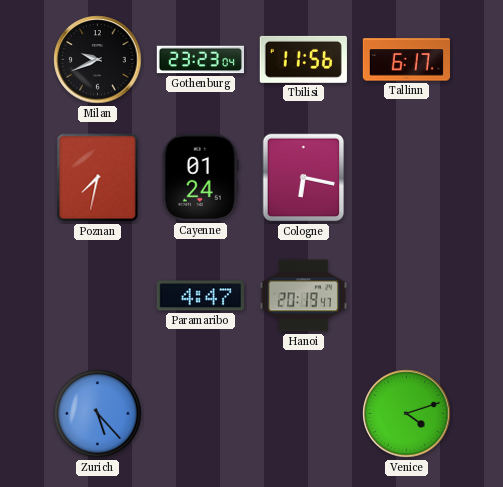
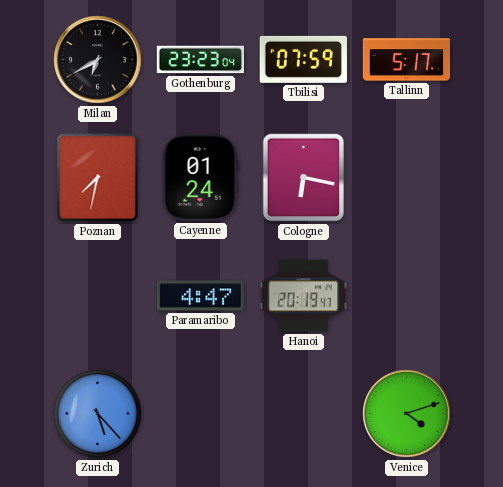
Milan: 9:41 -> 6:40 (98, 60)
Tbilisi: 11:56 -> 07:59 (303, 59)
Tallinn: 6:17 -> 5:17 (406, 60)
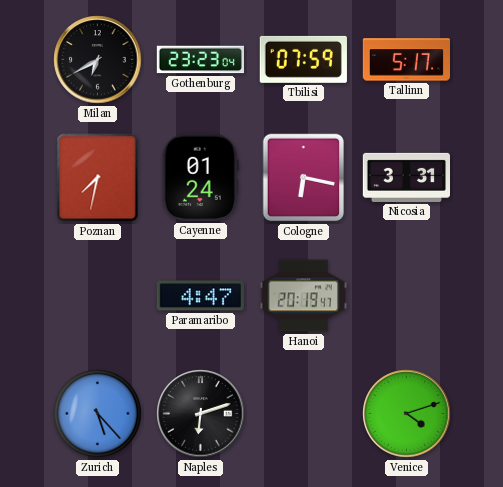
Nicosia: none -> 3:31 (406, 177)
Naples: none -> 6:12 (201, 414)
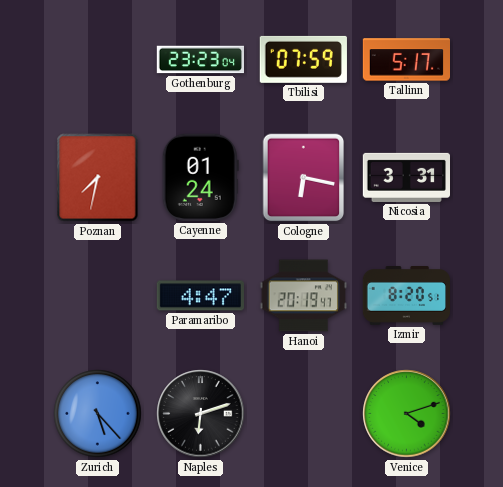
Milan: 6:40 -> none (98, 60)
Izmir: none -> 8:20 (406, 296)
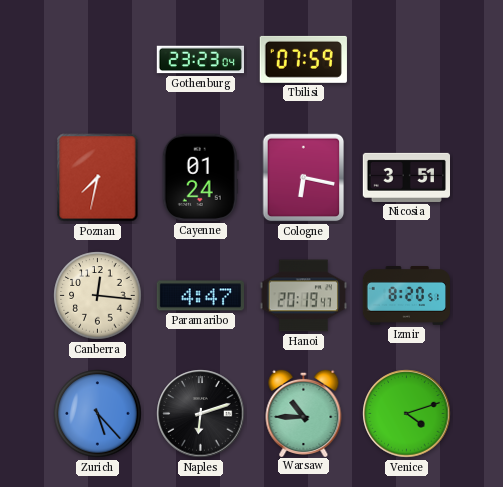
Tallinn: 5:17 -> none (406, 60)
Nicosia: 3:31 -> 3:51 (406, 177)
Canberra: none -> 12:16 (98, 296)
Warsaw: none -> 10:45 (304, 412)
